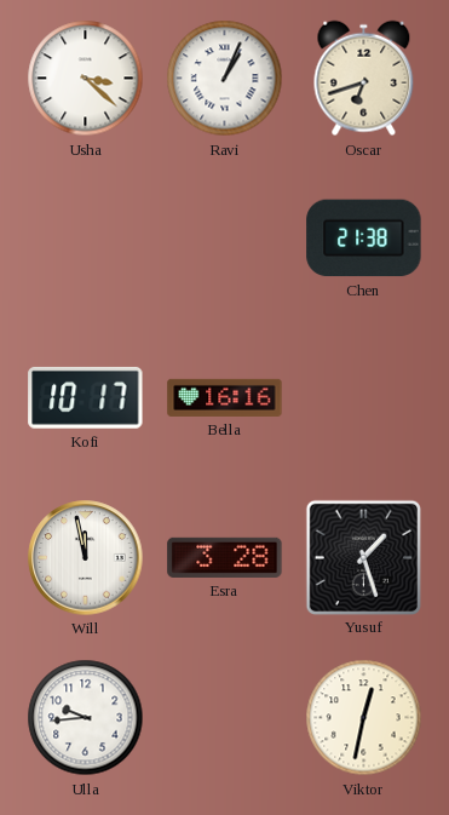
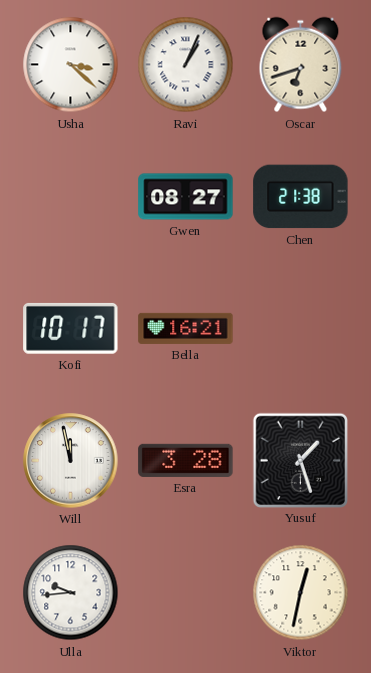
Gwen: none -> 08:27 (186, 197)
Bella: 16:16 -> 16:21 (186, 328)
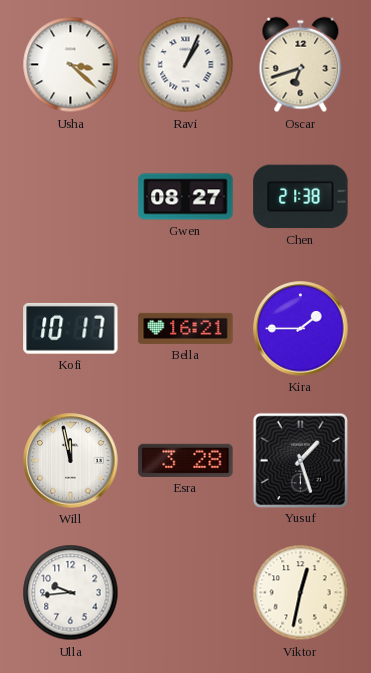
Kira: none -> 1:45 (301, 329)
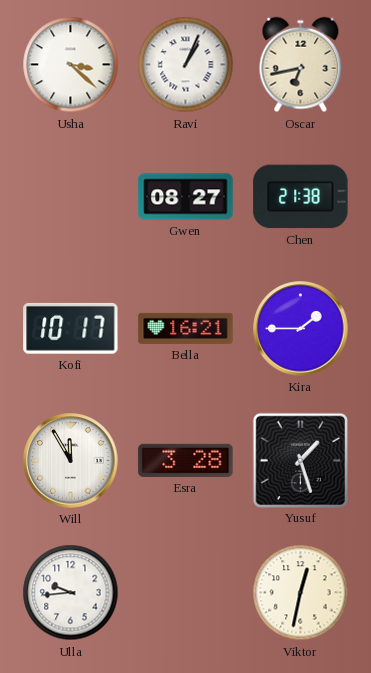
Oscar: 6:42 -> 6:43 (301, 65)
Will: 11:58 -> 11:55 (71, 461)
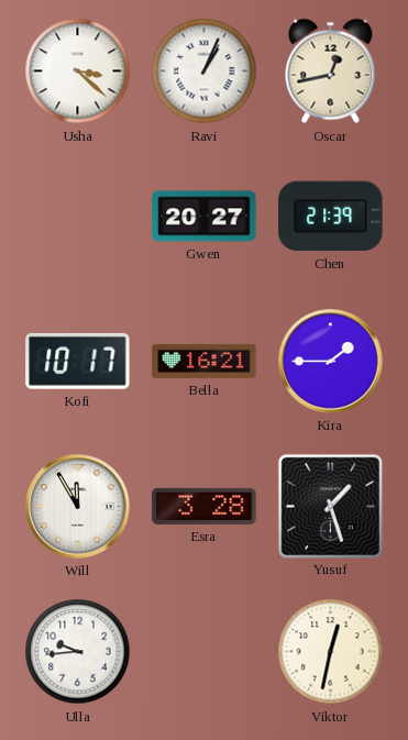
Oscar: 6:43 -> 12:43 (331, 71)
Gwen: 08:27 -> 20:27 (205, 217)
Chen: 21:38 -> 21:39 (331, 217)
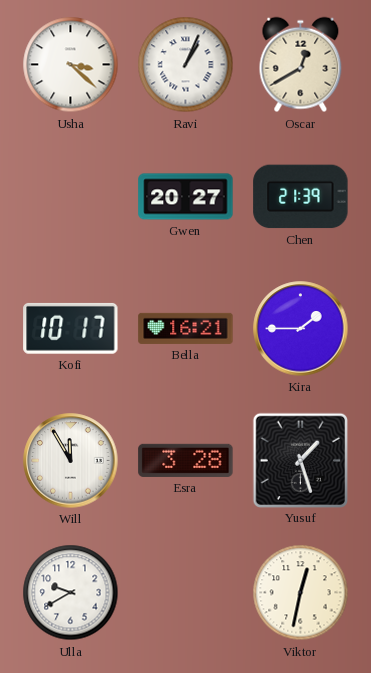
Oscar: 12:43 -> 12:40 (301, 65)
Ulla: 9:44 -> 9:40 (71, 593)
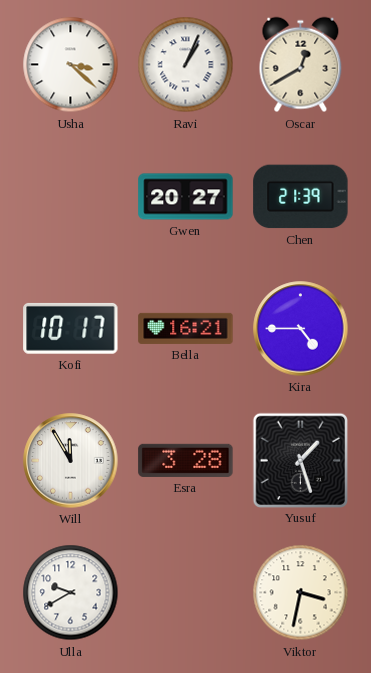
Kira: 1:45 -> 4:45 (301, 329)
Viktor: 12:32 -> 3:32 (301, 593)
